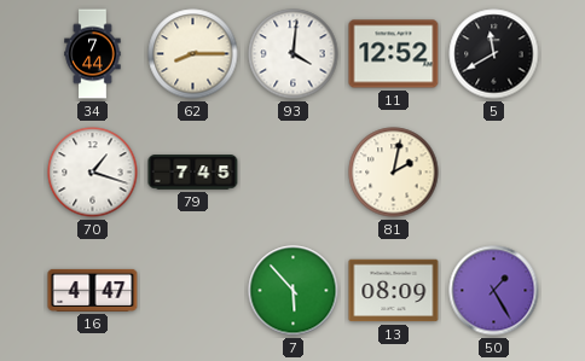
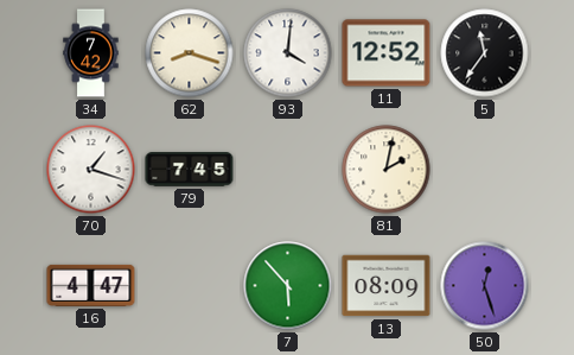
34: 7:44 -> 7:42 (91, 53)
62: 8:15 -> 8:18 (190, 53)
5: 11:40 -> 11:36 (485, 53)
50: 1:25 -> 12:27 (485, 286)
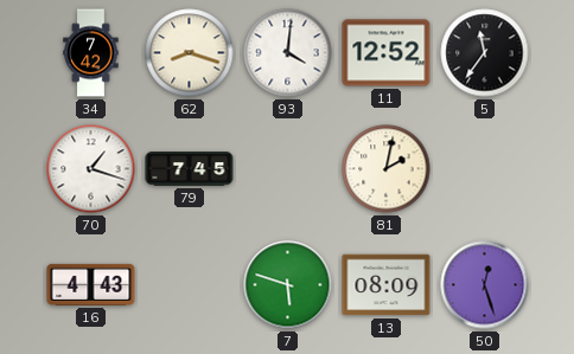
16: 4:47 -> 4:43 (91, 284)
7: 5:53 -> 5:48 (288, 285)
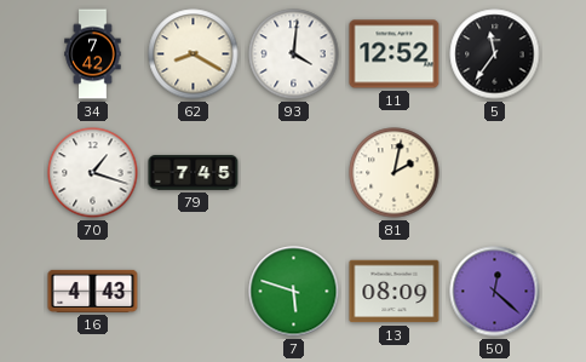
62: 8:18 -> 8:20 (194, 54)
50: 12:27 -> 12:22 (495, 292)
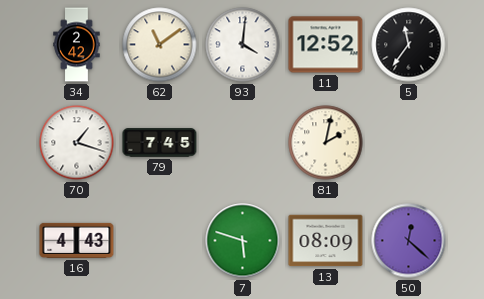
34: 7:42 -> 2:42 (77, 45)
62: 8:20 -> 11:09 (160, 45)
